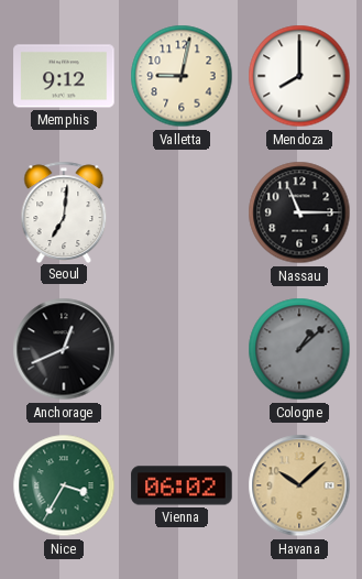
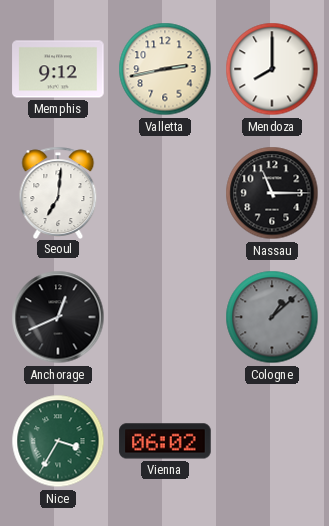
Valletta: 9:02 -> 2:43 (165, 69)
Havana: 10:08 -> none (299, 485)
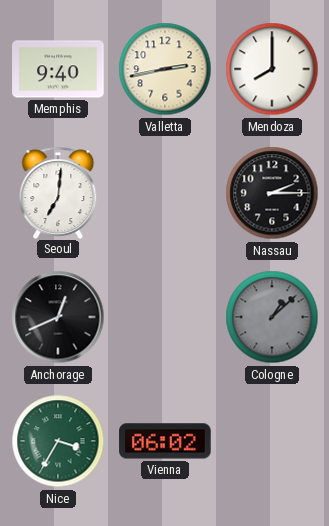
Memphis: 9:12 -> 9:40 (58, 69)
Nassau: 11:15 -> 2:15 (272, 193)
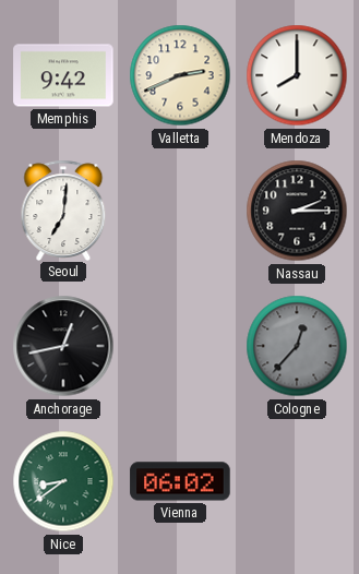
Memphis: 9:40 -> 9:42 (63, 75)
Valletta: 2:43 -> 2:41 (180, 75)
Anchorage: 12:41 -> 12:43 (63, 346)
Cologne: 1:08 -> 12:37 (297, 346)
Nice: 3:35 -> 8:39 (63, 481)
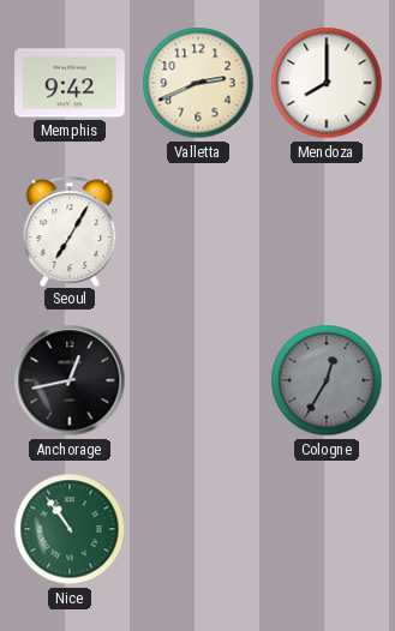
Seoul: 7:01 -> 7:05 (70, 230)
Nassau: 2:15 -> none (297, 211)
Cologne: 12:37 -> 12:35 (327, 380)
Nice: 8:39 -> 10:54 (70, 529)
Vienna: 06:02 -> none (180, 481)
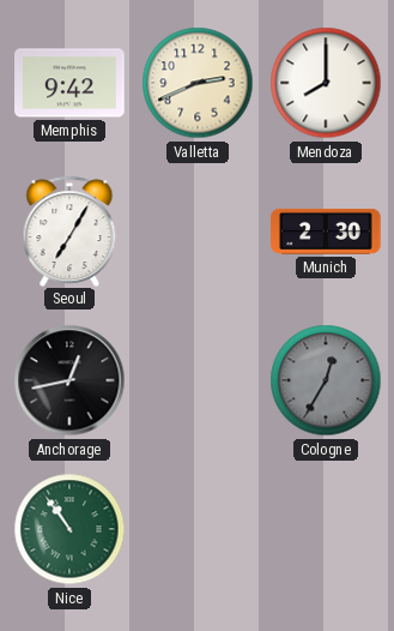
Munich: none -> 2:30 (326, 232)
